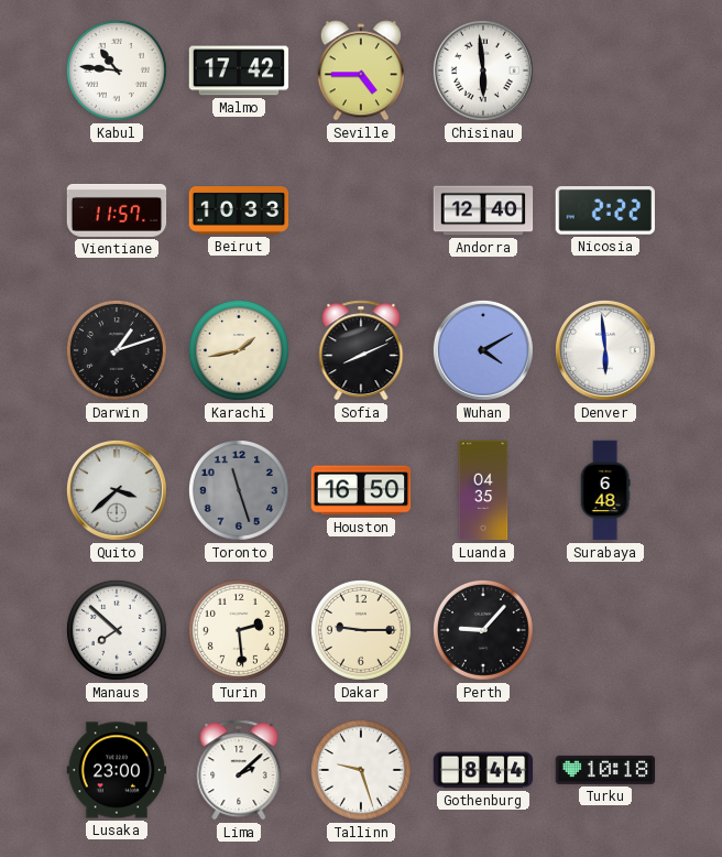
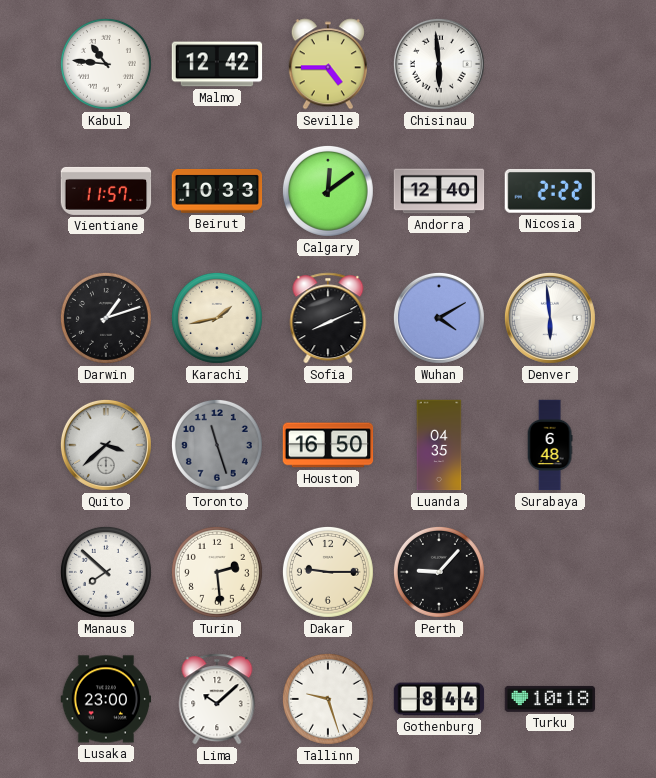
Malmo: 17:42 -> 12:42 (217, 64)
Calgary: none -> 12:09 (328, 191)
Lima: 2:08 -> 10:08 (217, 699)
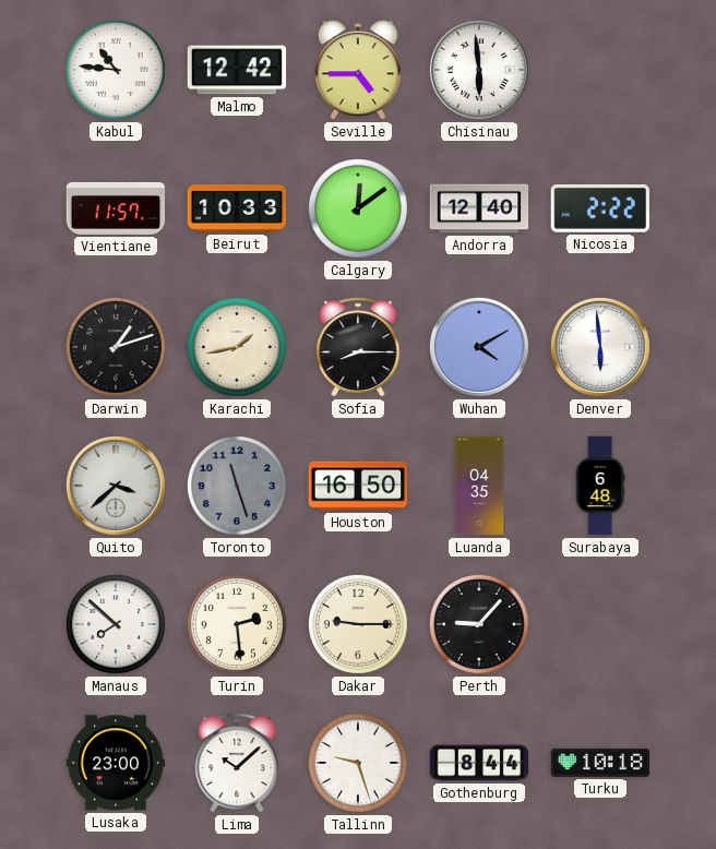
Sofia: 8:11 -> 8:15 (358, 347)
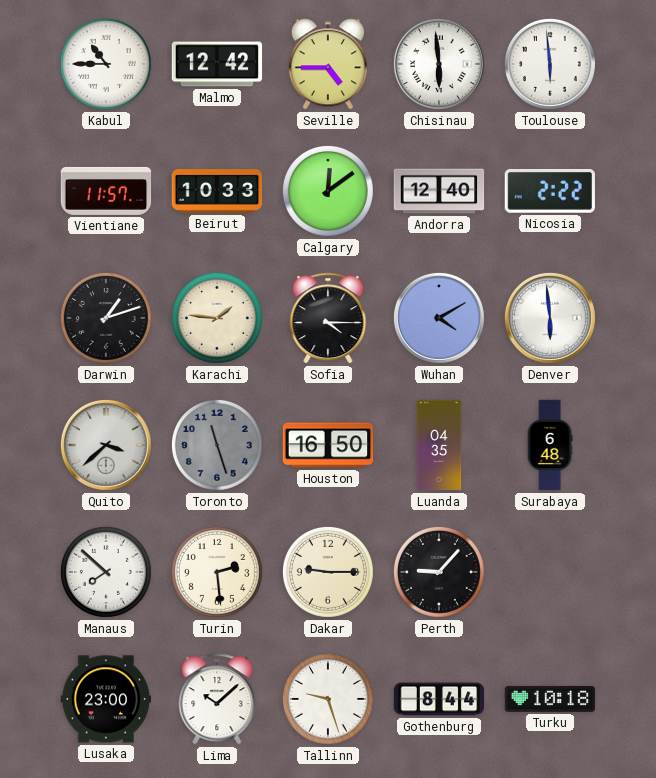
Kabul: 10:46 -> 10:45 (106, 64)
Toulouse: none -> 5:59 (550, 64)
Karachi: 1:43 -> 1:46 (217, 318)
Sofia: 8:15 -> 4:15 (328, 318)
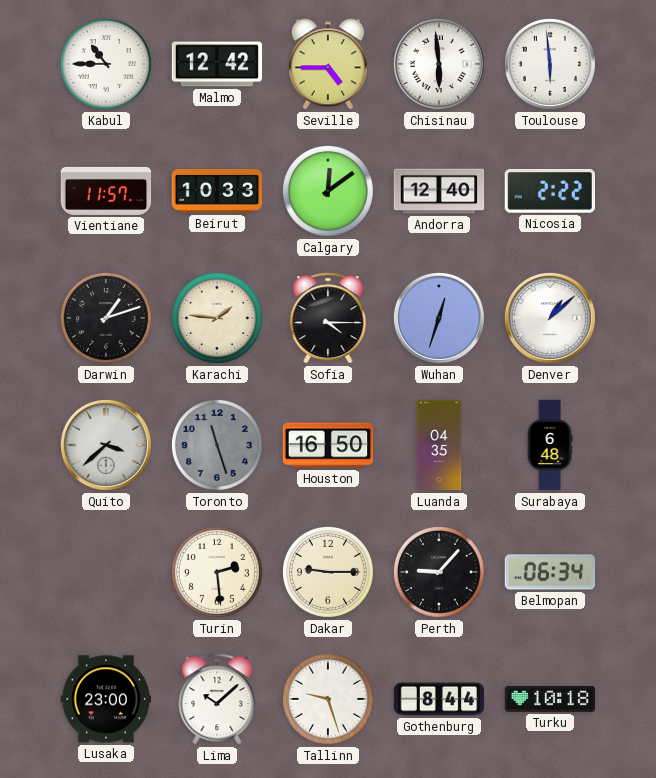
Wuhan: 4:10 -> 12:33 (439, 318)
Denver: 5:59 -> 1:08 (550, 318)
Manaus: 7:52 -> none (106, 572)
Belmopan: none -> 06:34 (550, 572)
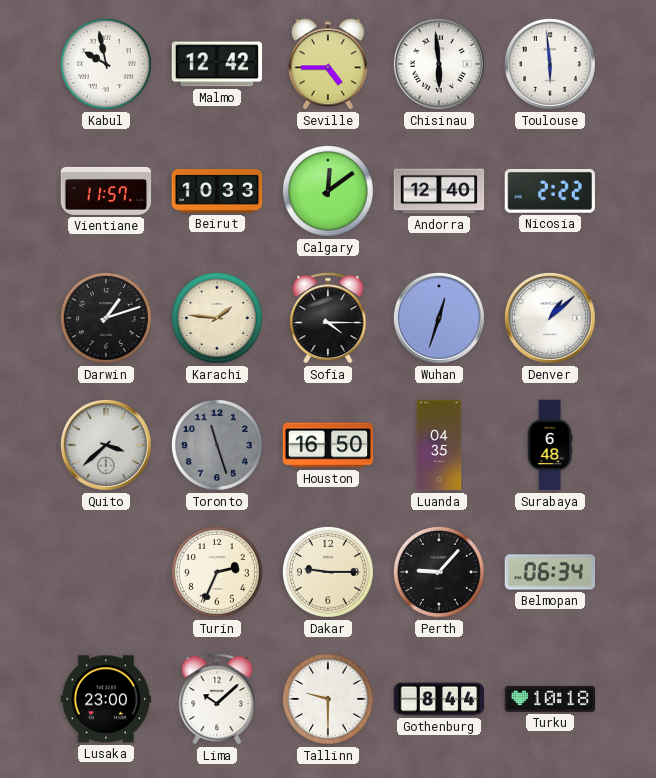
Kabul: 10:45 -> 9:58 (106, 64)
Turin: 2:29 -> 2:34 (217, 572)
Tallinn: 9:27 -> 9:30 (328, 699)
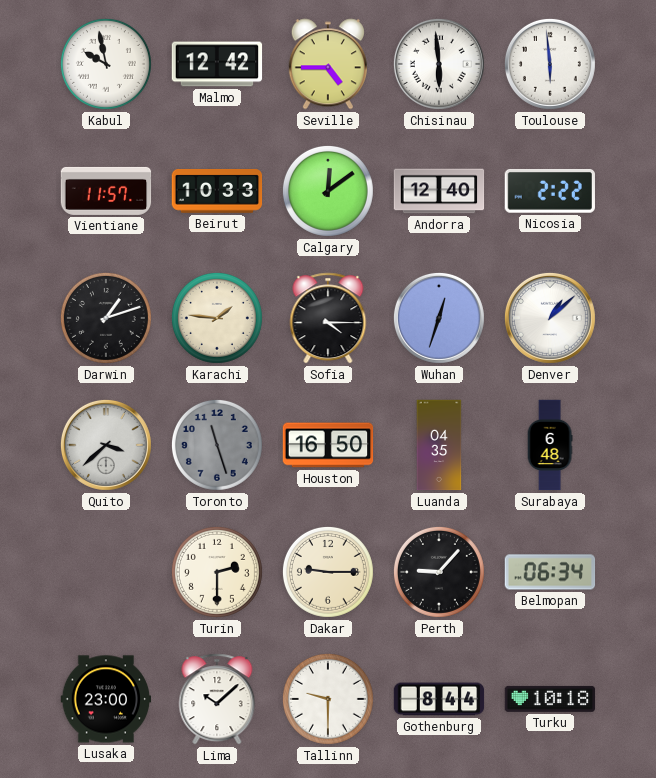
Turin: 2:34 -> 2:30 (217, 572)
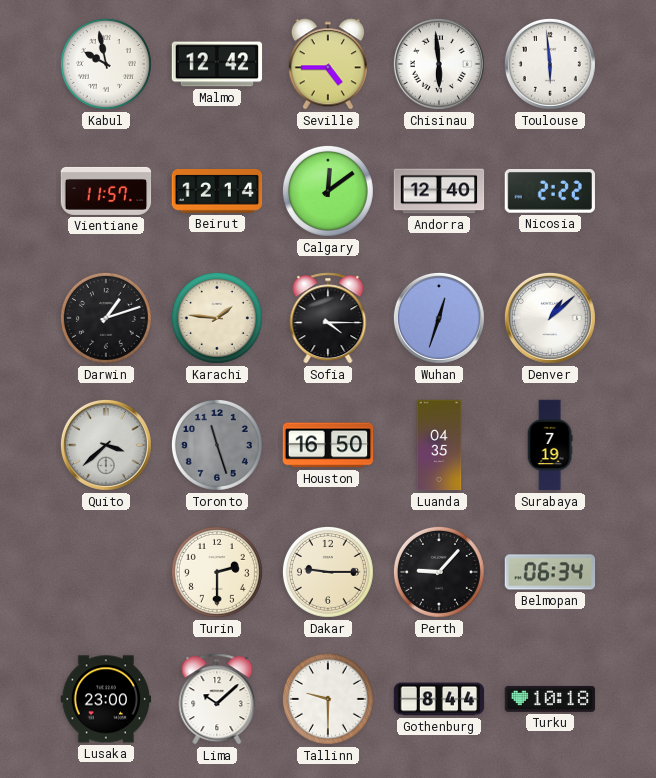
Beirut: 10:33 -> 12:14 (217, 192)
Surabaya: 6:48 -> 7:19 (550, 445)
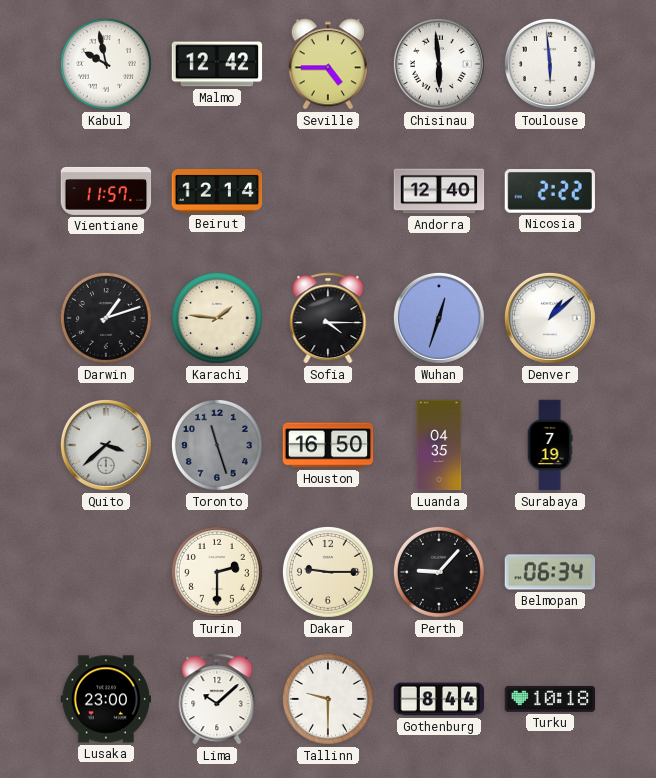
Calgary: 12:09 -> none (328, 191)
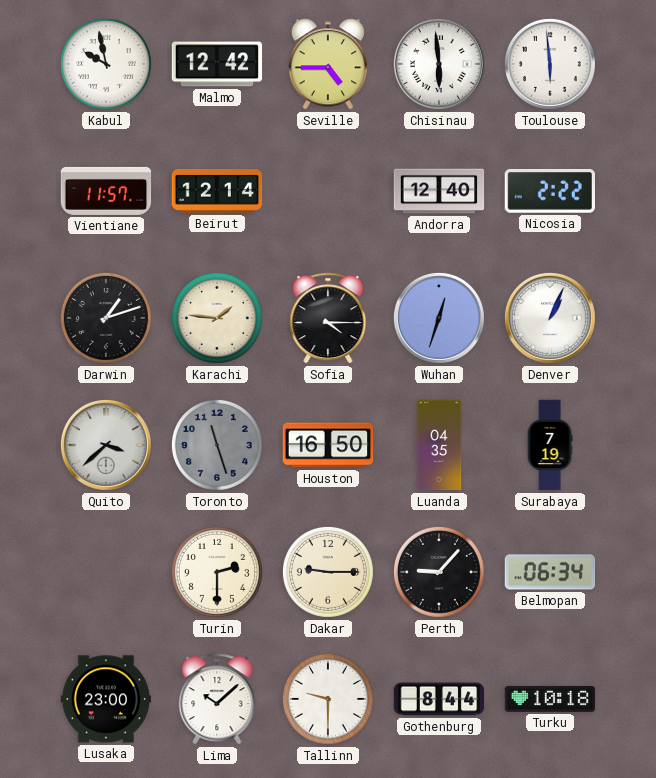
Denver: 1:08 -> 1:04 (550, 318)
